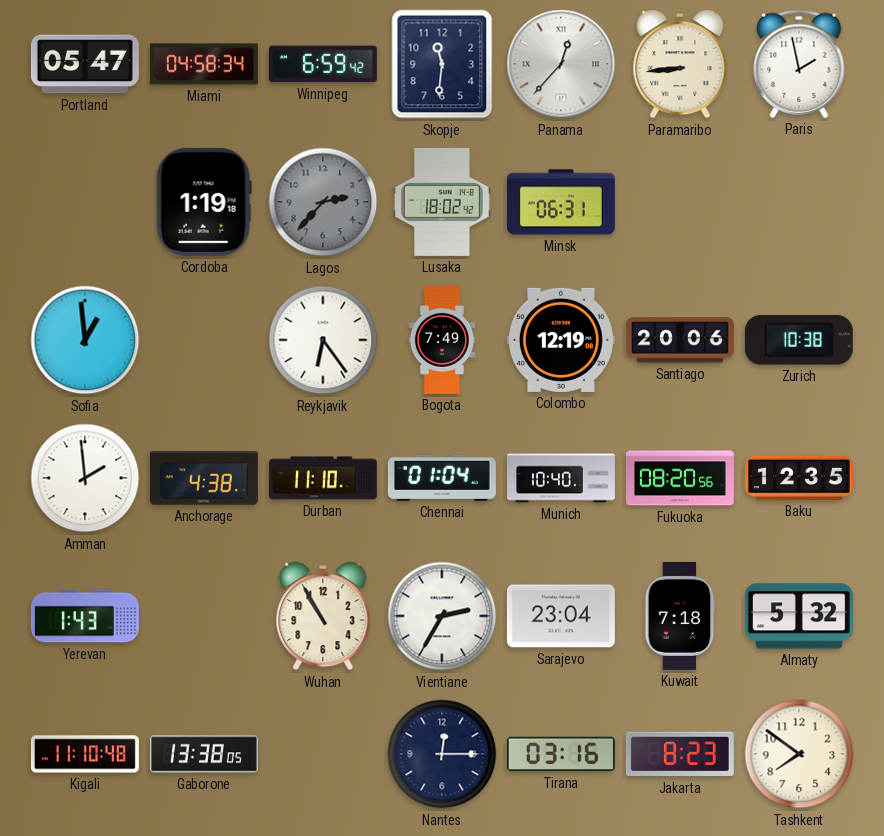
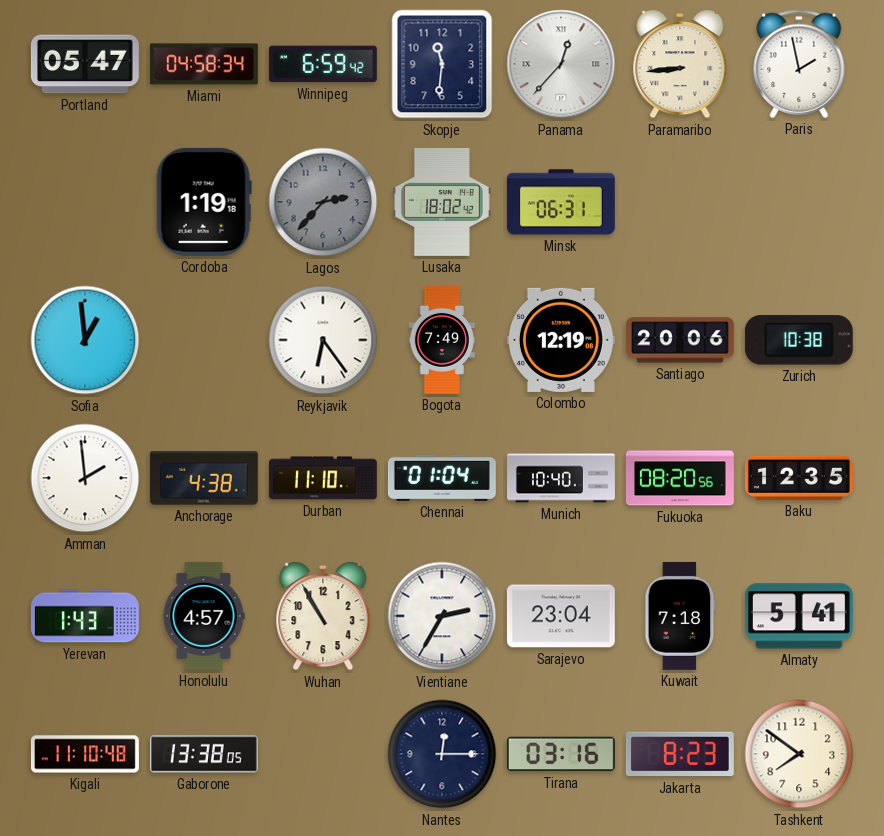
Honolulu: none -> 4:57 (204, 616)
Almaty: 5:32 -> 5:41 (799, 616)
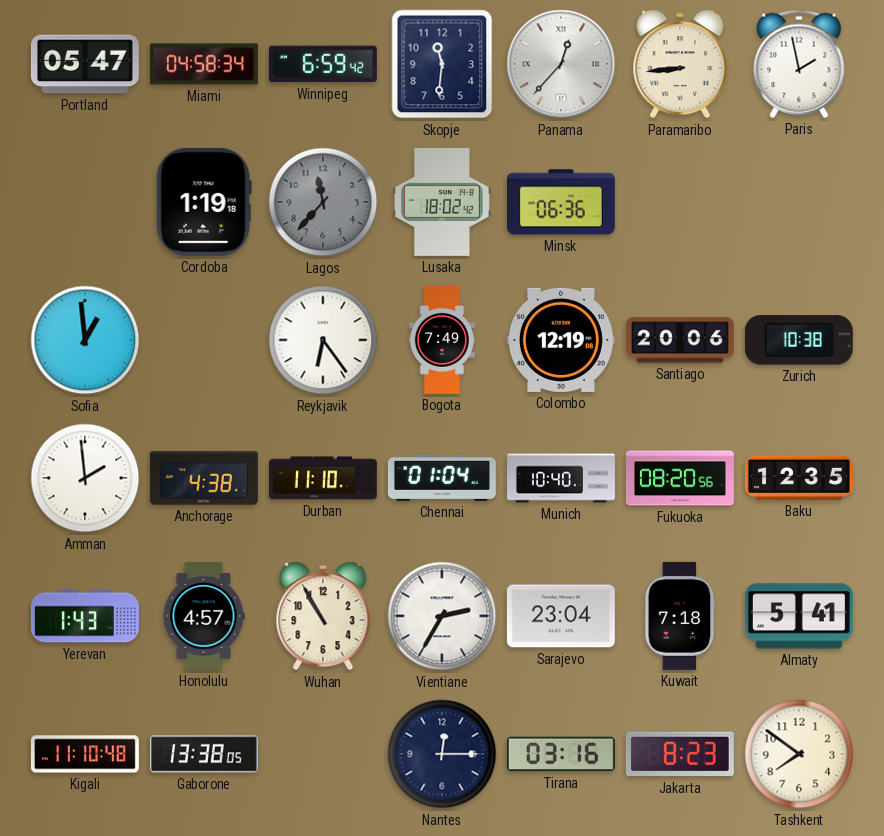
Lagos: 2:37 -> 11:37 (323, 202)
Minsk: 06:31 -> 06:36 (561, 202)
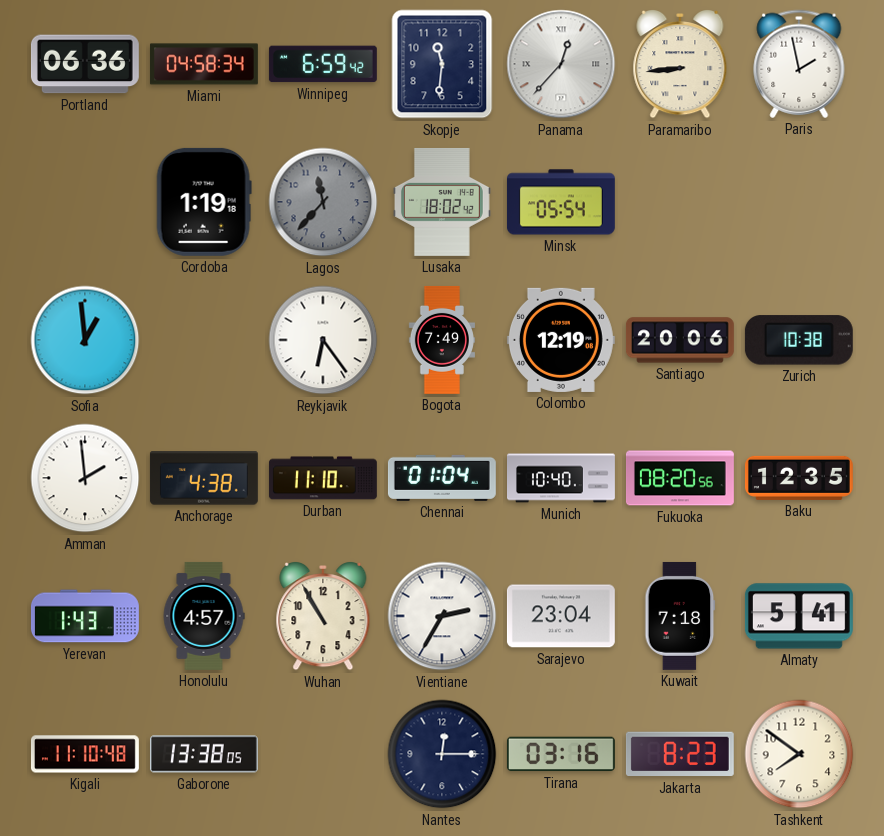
Portland: 05:47 -> 06:36 (85, 64)
Minsk: 06:36 -> 05:54 (561, 202)
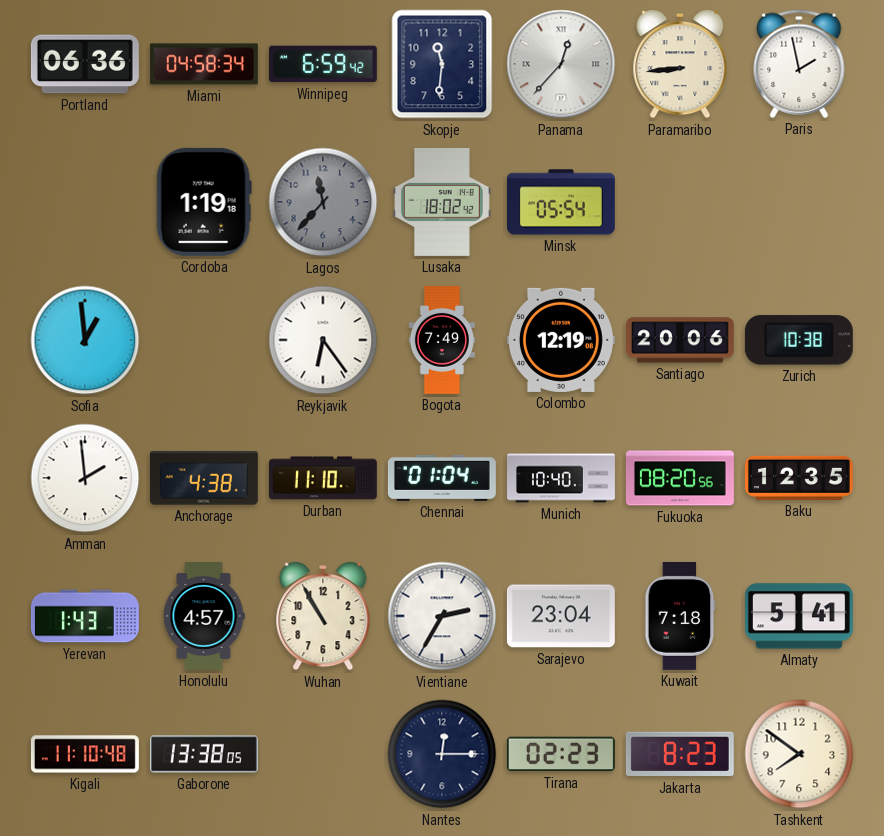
Tirana: 03:16 -> 02:23 (561, 754)
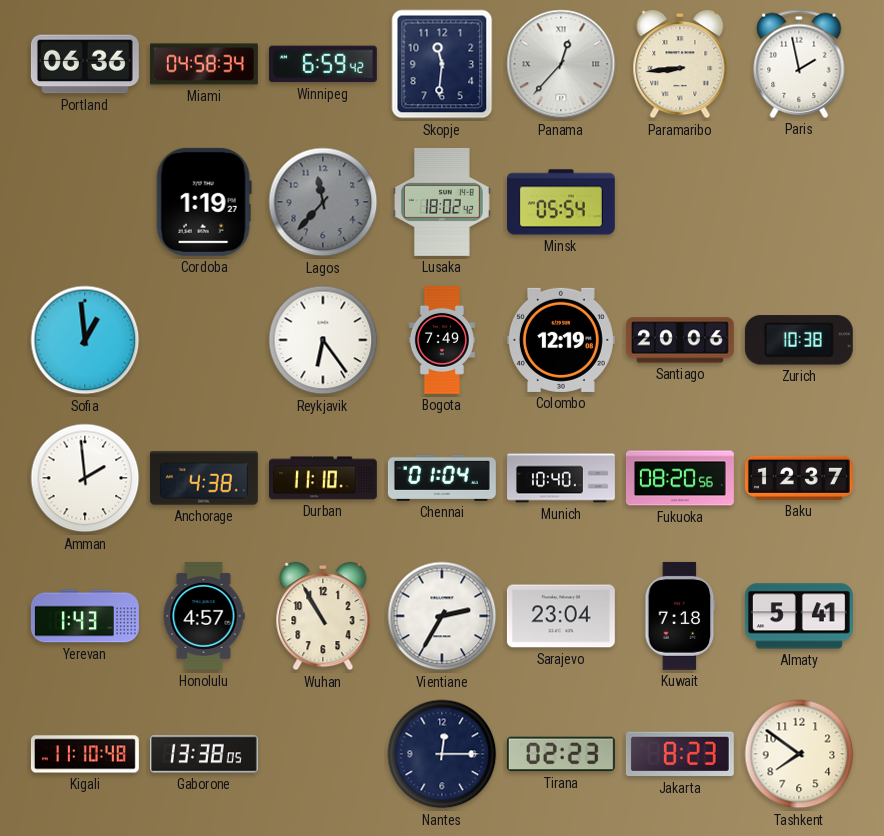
Cordoba: 1:19:18 -> 1:19:27 (204, 202)
Baku: 12:35 -> 12:37 (799, 478)
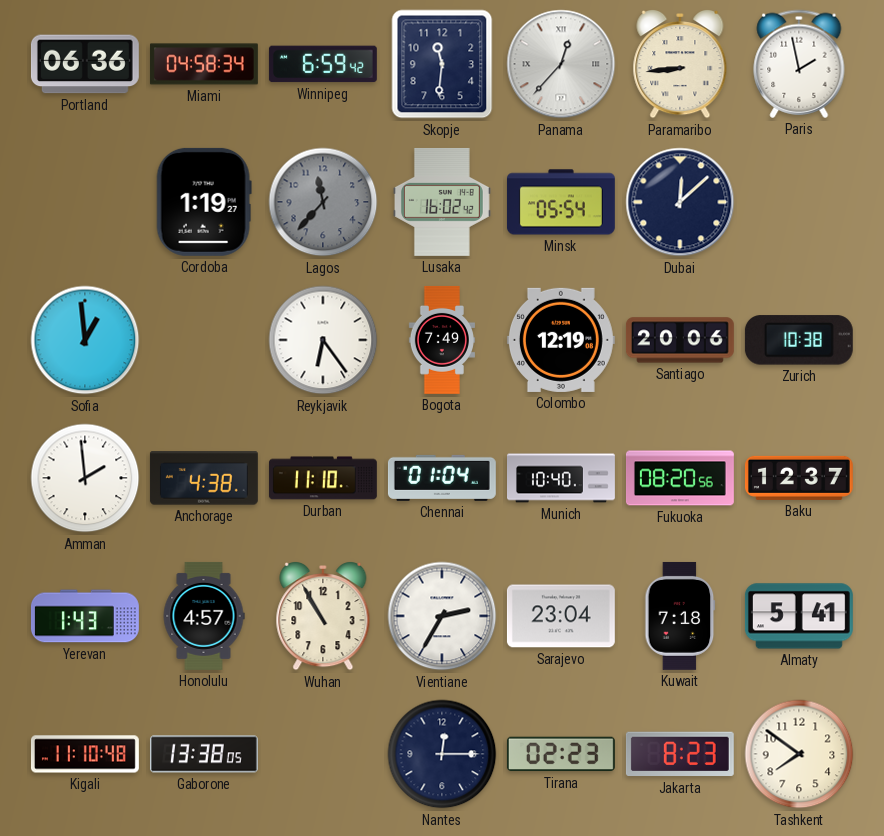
Lusaka: 18:02 -> 16:02 (442, 202)
Dubai: none -> 12:08 (680, 202)
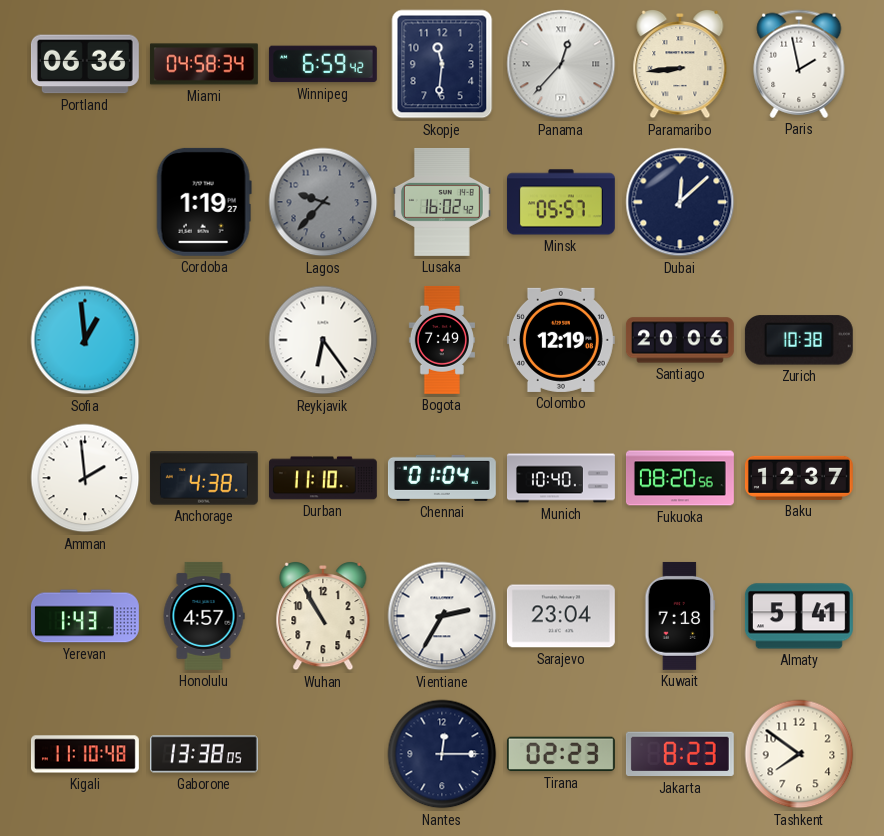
Lagos: 11:37 -> 9:37 (323, 202)
Minsk: 05:54 -> 05:57 (561, 202)
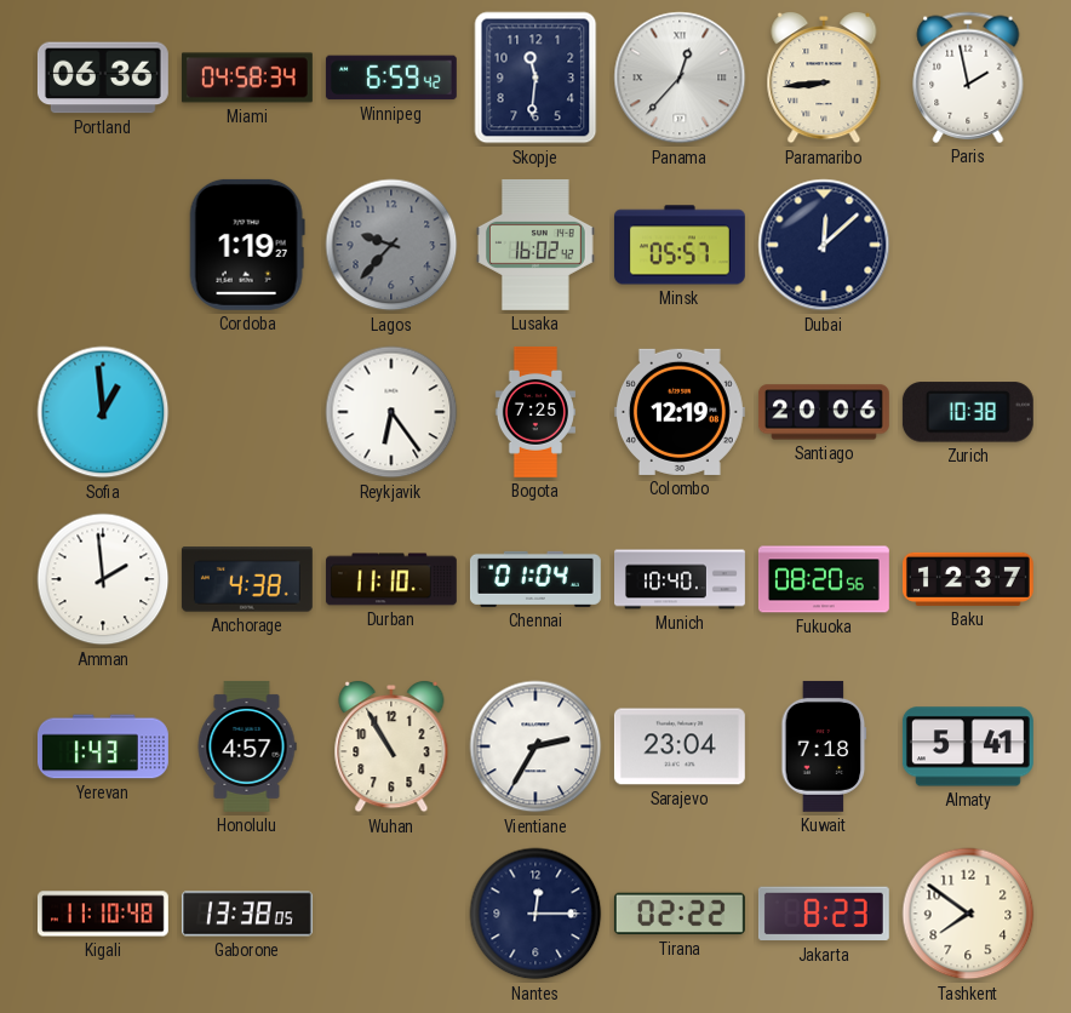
Bogota: 7:49 -> 7:25 (535, 412)
Tirana: 02:23 -> 02:22 (680, 914)
